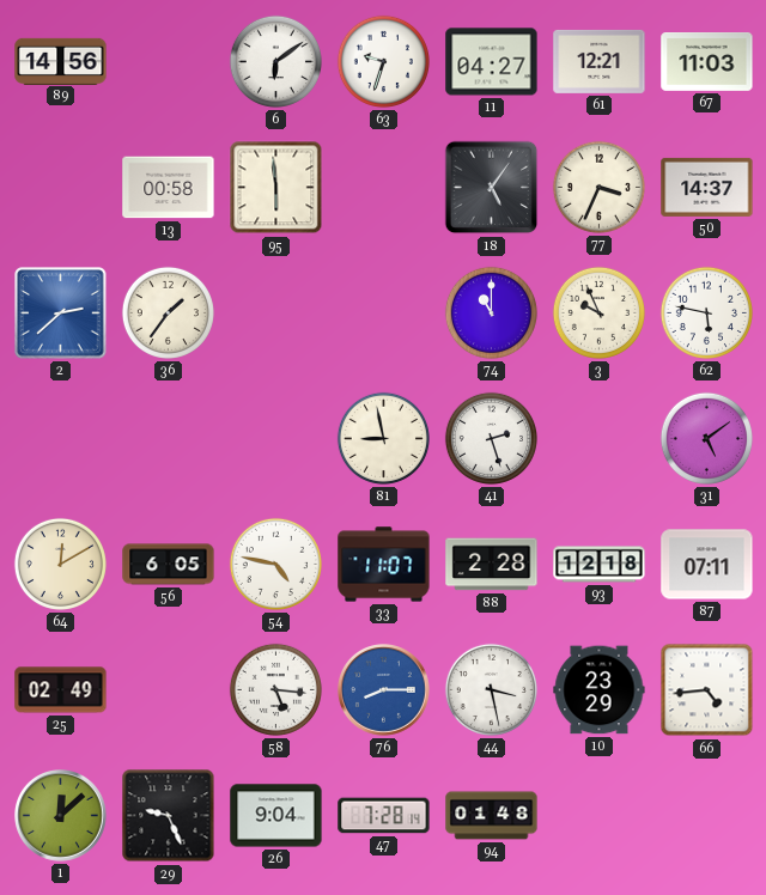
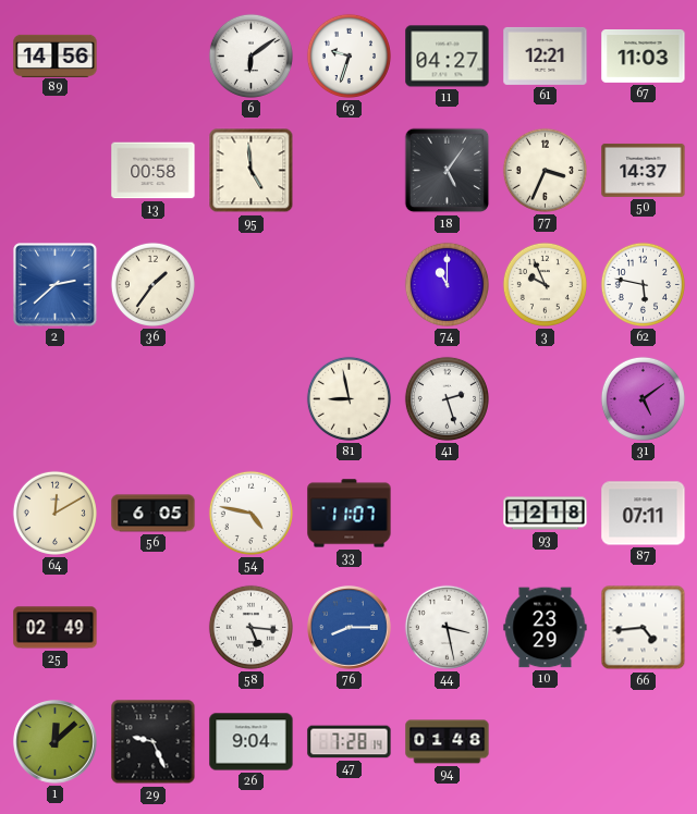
95: 5:59 -> 4:59 (252, 171)
88: 2:28 -> none (492, 565)
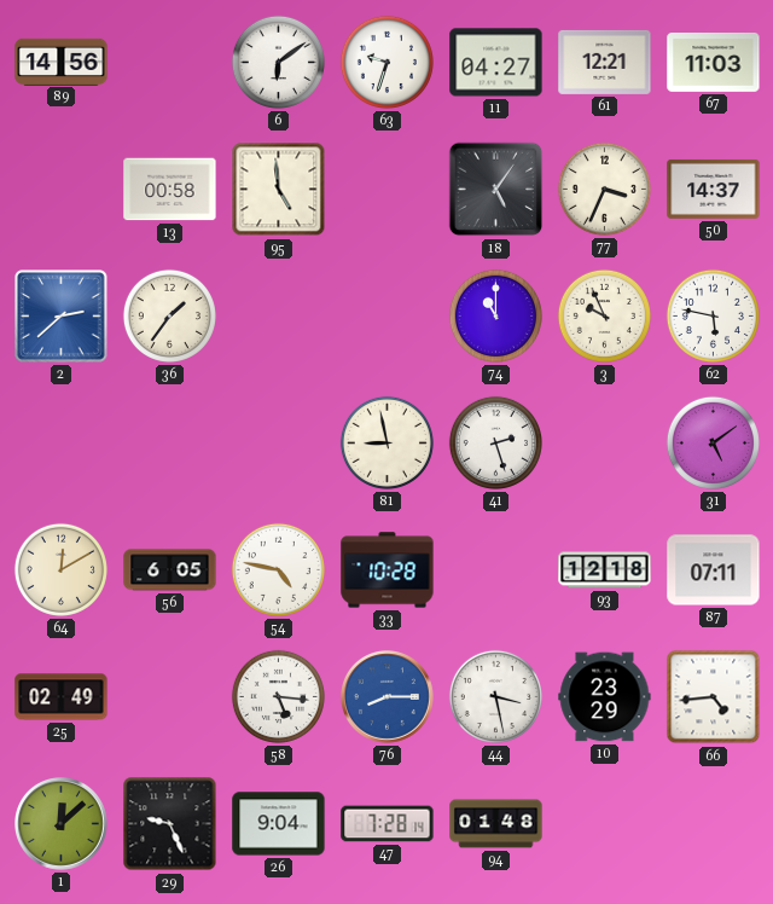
33: 11:07 -> 10:28 (388, 570)
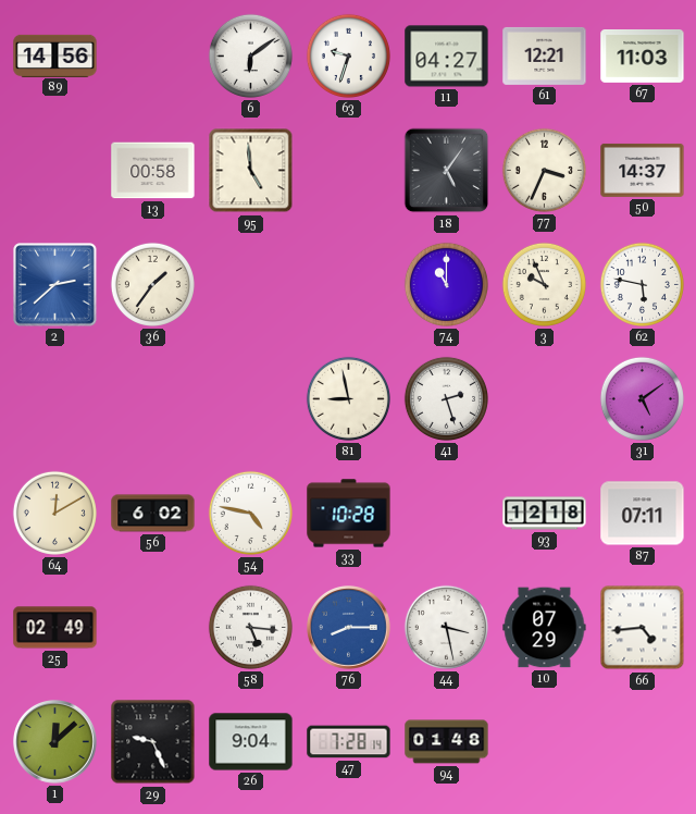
56: 6:05 -> 6:02 (153, 514)
10: 23:29 -> 07:29 (545, 628)
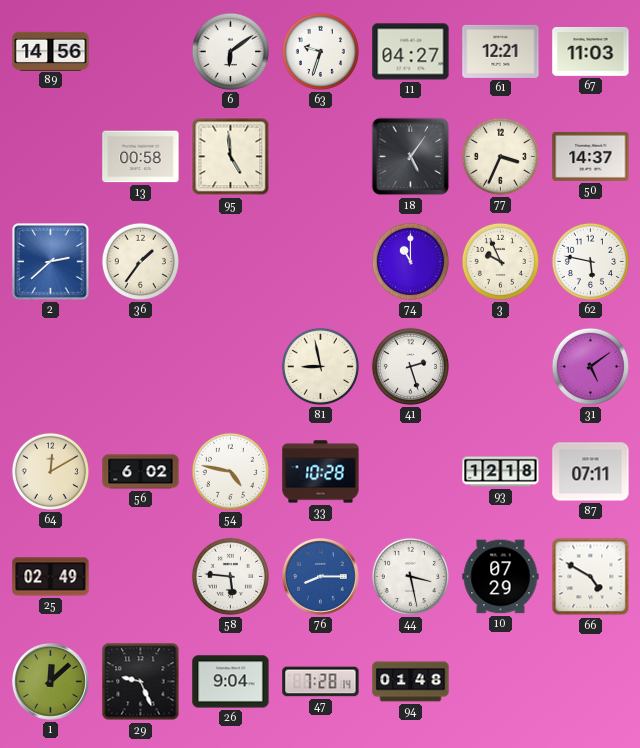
58: 5:16 -> 5:46 (230, 576)
66: 4:44 -> 4:50 (591, 577)
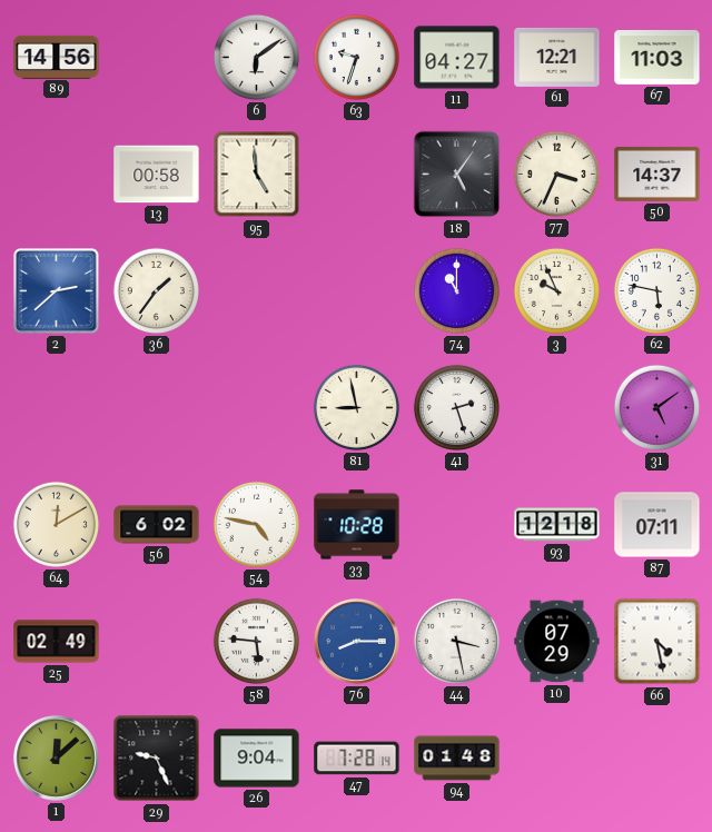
66: 4:50 -> 4:28 (657, 642)
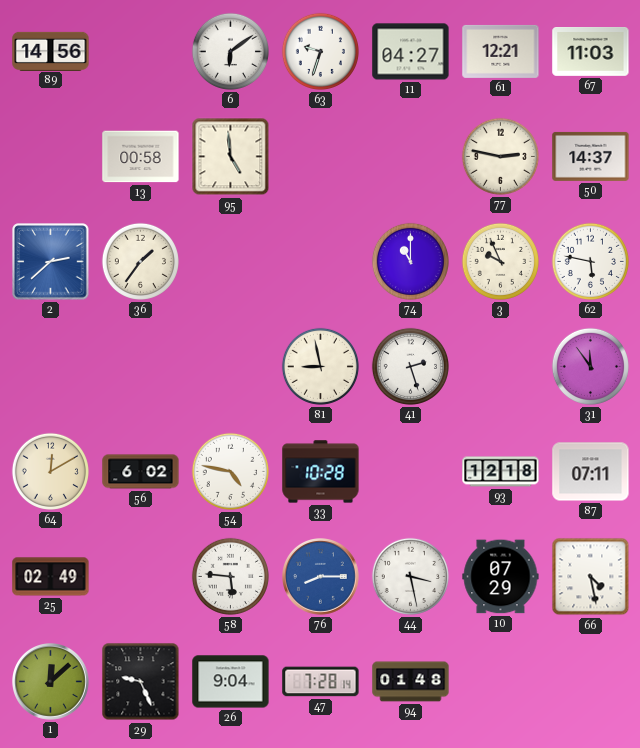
18: 5:06 -> none (457, 175)
77: 3:34 -> 2:47 (500, 156)
31: 5:09 -> 11:54 (590, 366)
